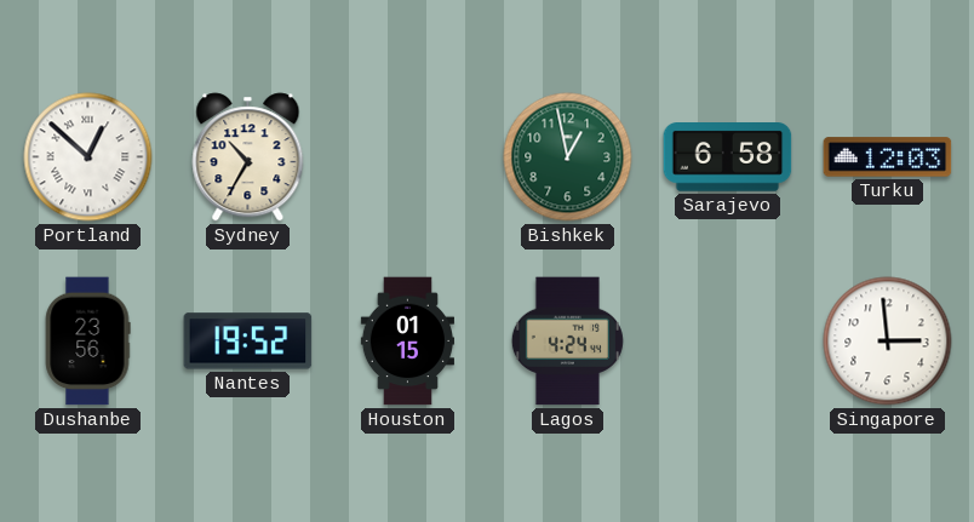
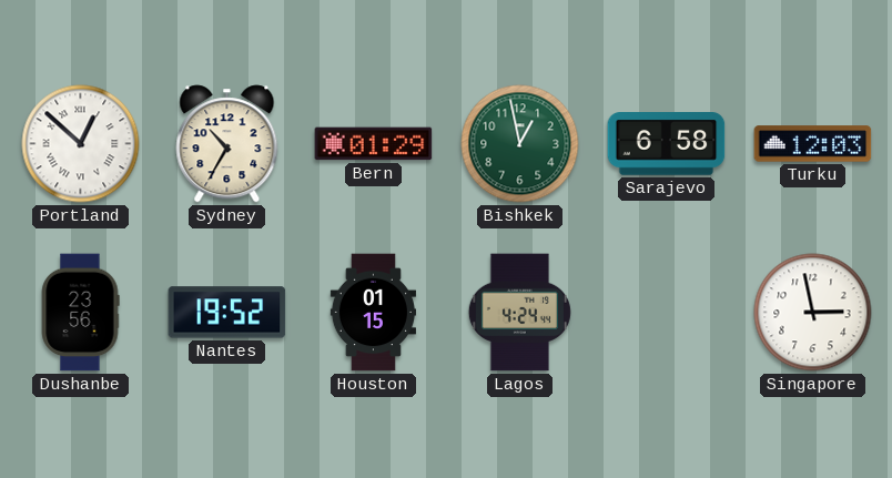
Bern: none -> 01:29 (374, 144)
Singapore: 2:59 -> 2:58 (813, 313)
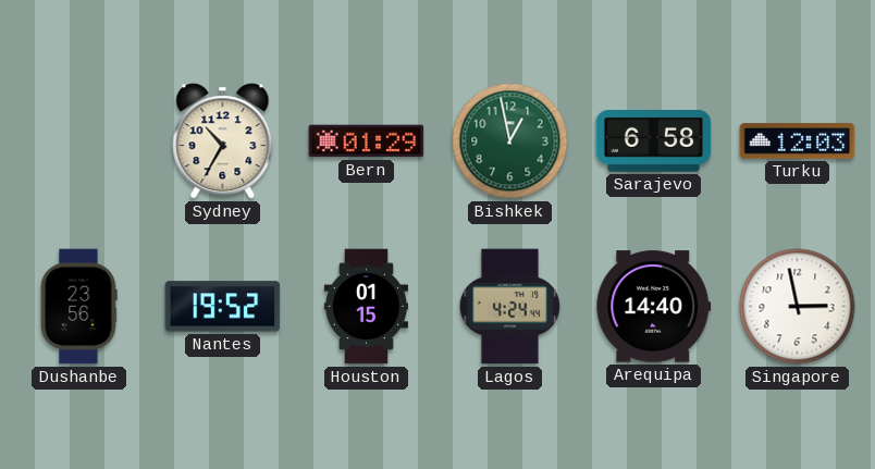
Portland: 12:52 -> none (81, 144)
Arequipa: none -> 14:40 (654, 307)
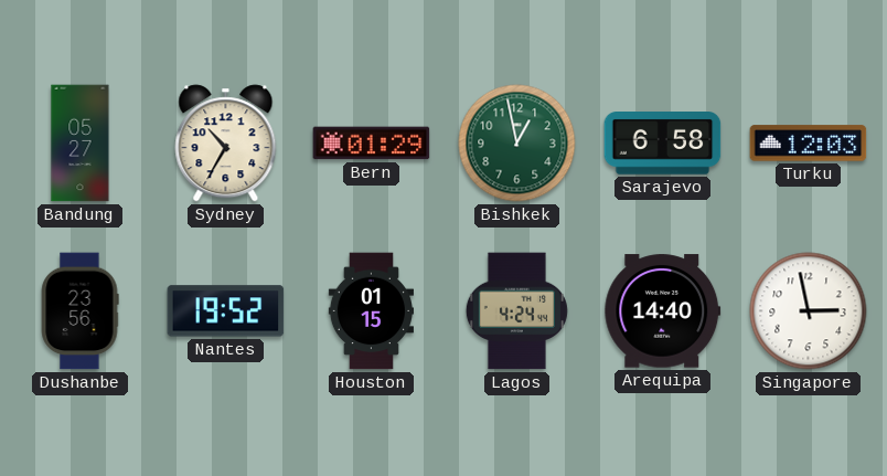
Bandung: none -> 05:27 (81, 144)
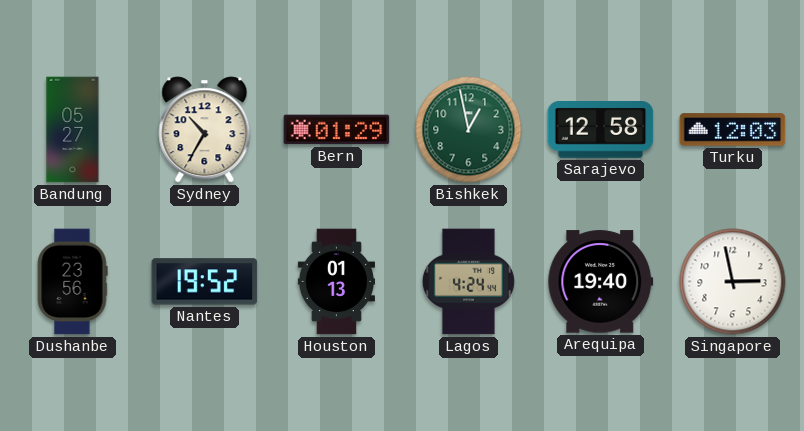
Sarajevo: 6:58 -> 12:58 (601, 130)
Houston: 01:15 -> 01:13 (336, 282)
Arequipa: 14:40 -> 19:40 (601, 282)
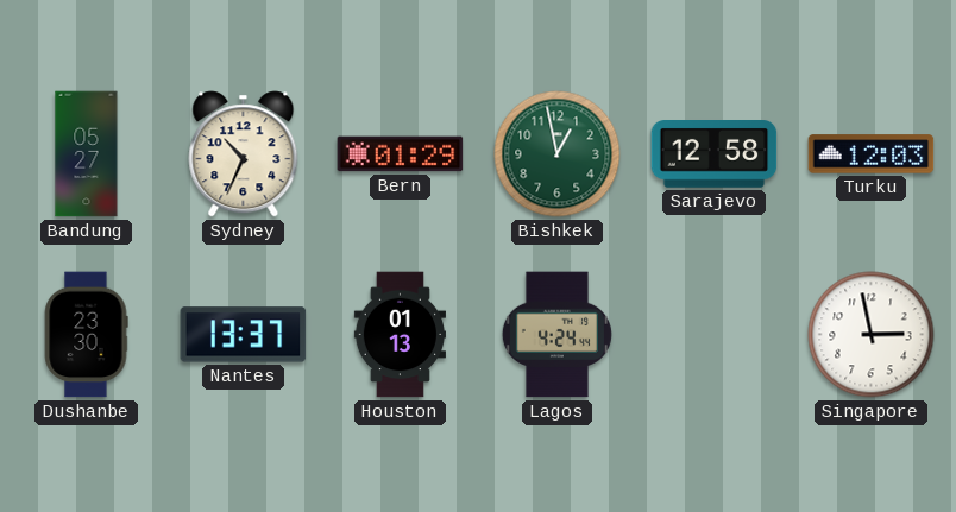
Sydney: 10:35 -> 10:34 (244, 154)
Dushanbe: 23:56 -> 23:30 (86, 335)
Nantes: 19:52 -> 13:37 (244, 335)
Arequipa: 19:40 -> none (601, 282)
